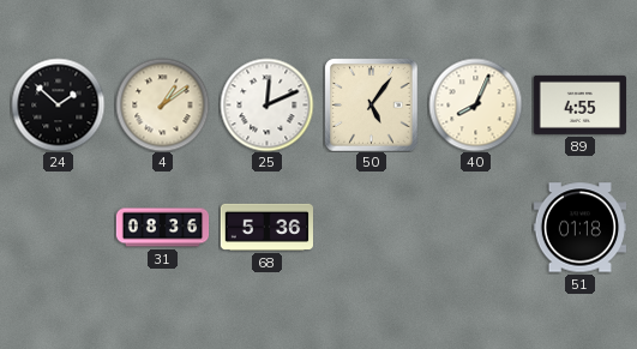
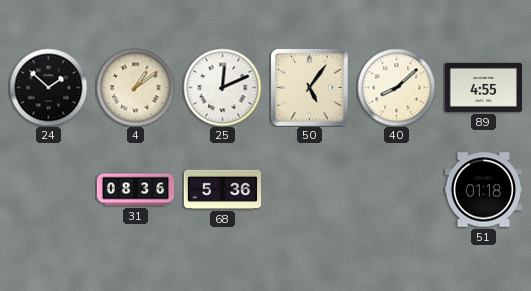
40: 8:04 -> 8:08 (396, 87)
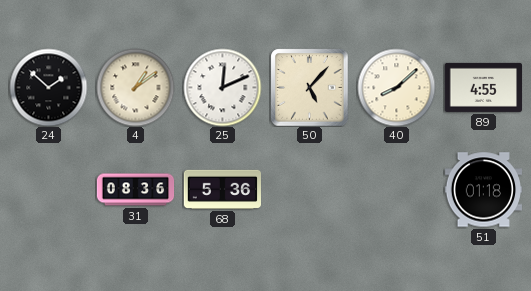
50: 5:06 -> 5:07 (309, 87)
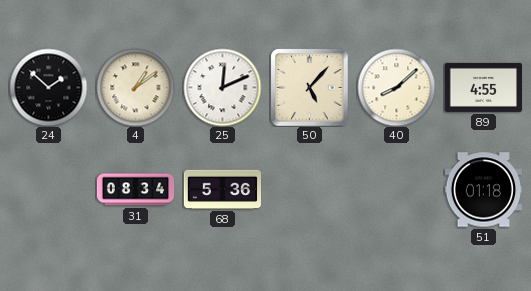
31: 08:36 -> 08:34 (135, 190)
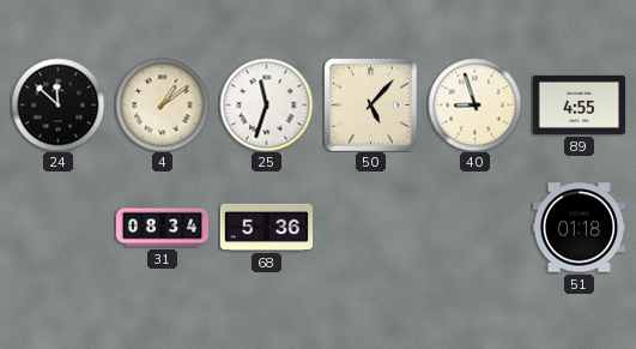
24: 1:52 -> 11:52 (57, 104)
25: 12:11 -> 11:33 (266, 104)
40: 8:08 -> 8:57 (474, 104)
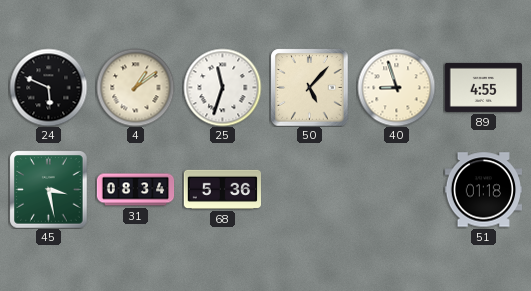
24: 11:52 -> 5:49 (48, 87)
45: none -> 3:28 (48, 189)
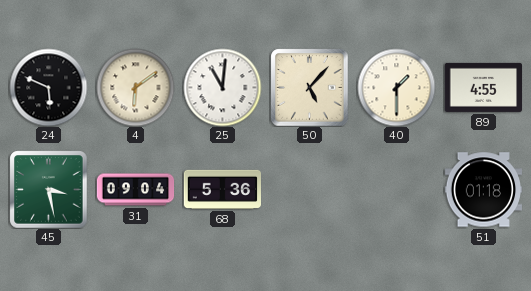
4: 1:09 -> 6:09 (135, 87)
25: 11:33 -> 11:01 (222, 87)
40: 8:57 -> 1:30 (396, 87)
31: 08:34 -> 09:04 (135, 190)
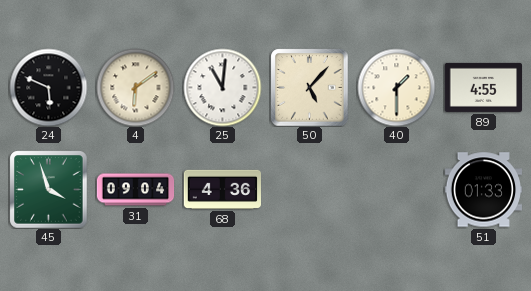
45: 3:28 -> 3:57 (48, 189)
68: 5:36 -> 4:36 (222, 189)
51: 01:18 -> 01:33 (483, 190)
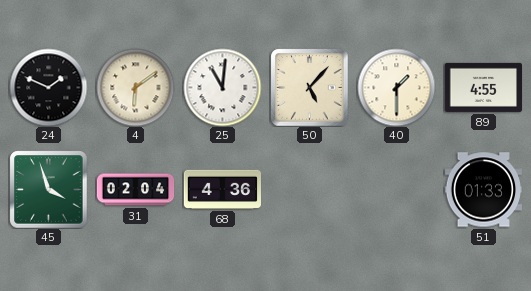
24: 5:49 -> 1:49 (48, 87)
31: 09:04 -> 02:04 (135, 190)
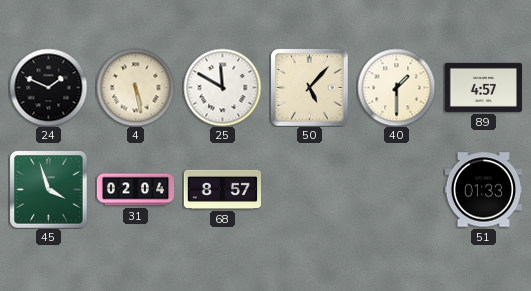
4: 6:09 -> 5:28 (135, 87)
25: 11:01 -> 11:50 (222, 87)
89: 4:55 -> 4:57 (483, 87)
68: 4:36 -> 8:57 (222, 189)
